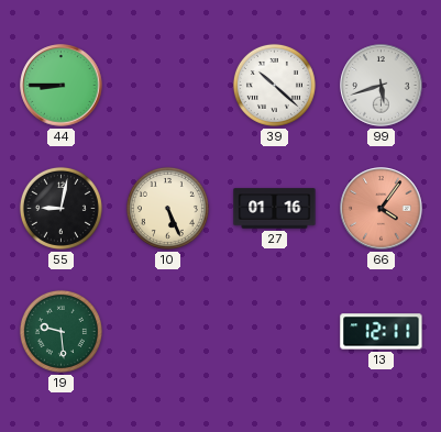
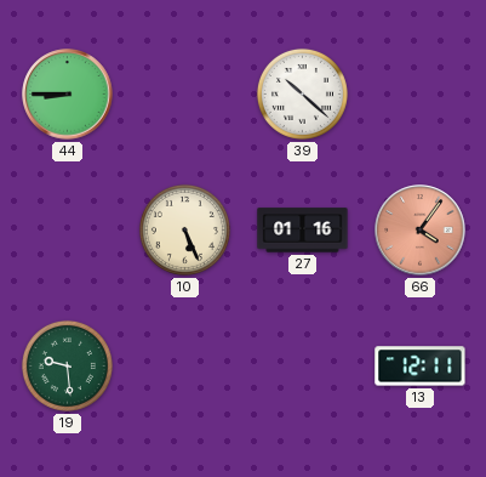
99: 5:42 -> none (382, 86)
55: 9:02 -> none (60, 208)
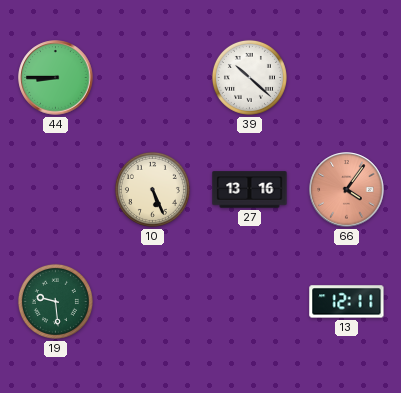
27: 01:16 -> 13:16 (250, 190)
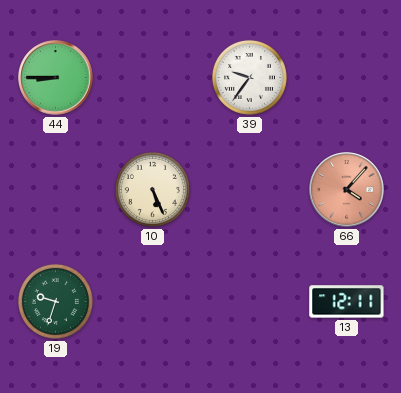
39: 10:22 -> 9:36 (249, 77)
27: 13:16 -> none (250, 190)
66: 4:06 -> 4:07 (347, 190)
19: 9:29 -> 9:33 (55, 301)
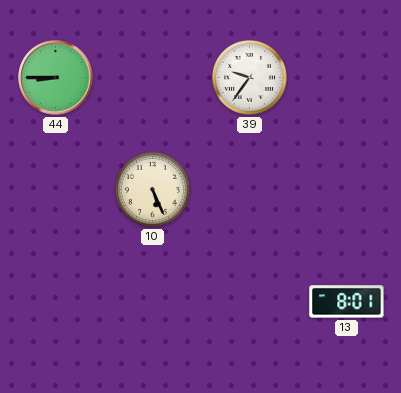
66: 4:07 -> none (347, 190)
19: 9:33 -> none (55, 301)
13: 12:11 -> 8:01 (347, 302)
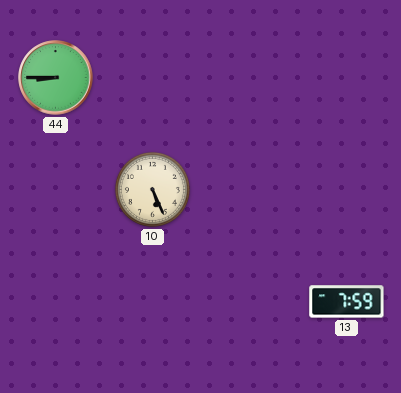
39: 9:36 -> none (249, 77)
13: 8:01 -> 7:59 (347, 302)
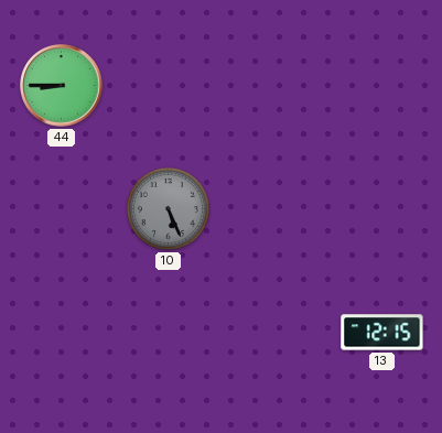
10 dial: cream -> grey (168, 208)
13: 7:59 -> 12:15 (382, 333)
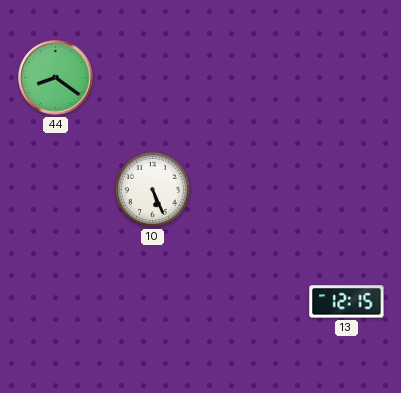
44: 8:45 -> 8:21 (56, 78)
10 dial: grey -> white (152, 189)
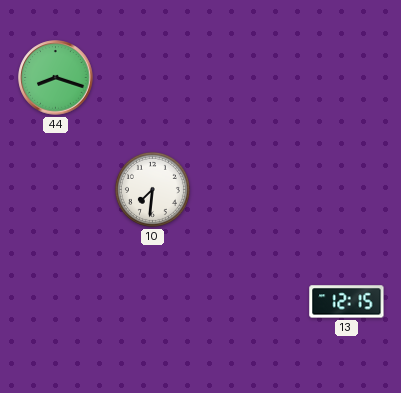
44: 8:21 -> 8:18 (56, 78)
10: 5:26 -> 7:31 (152, 189)
